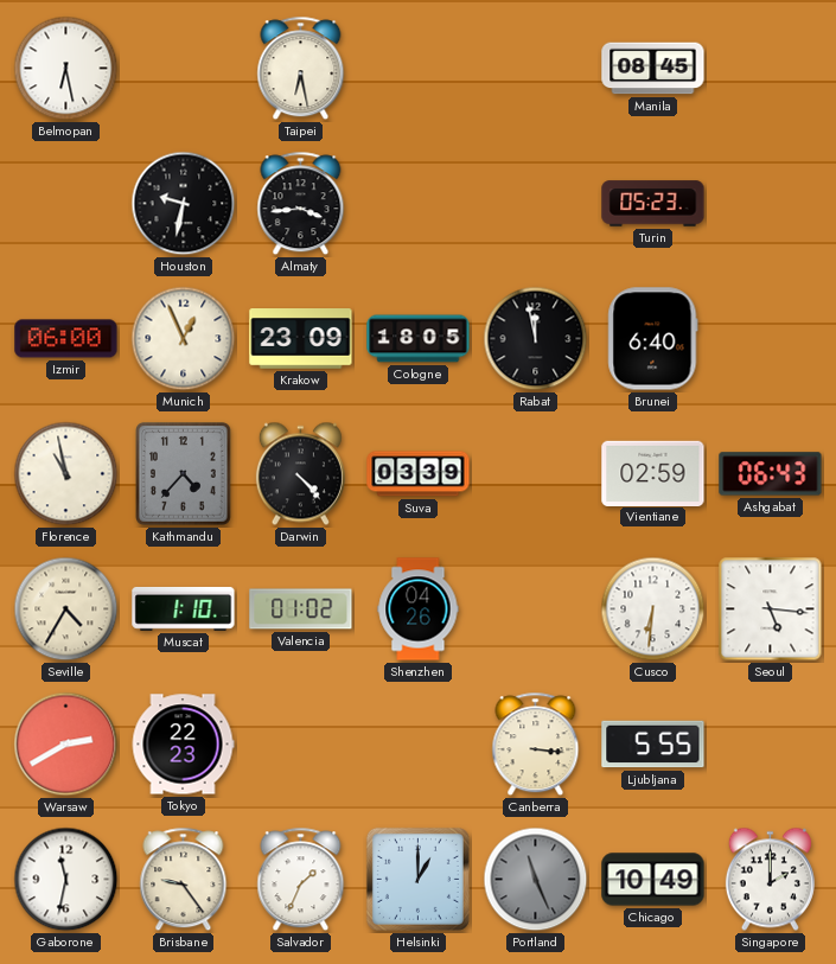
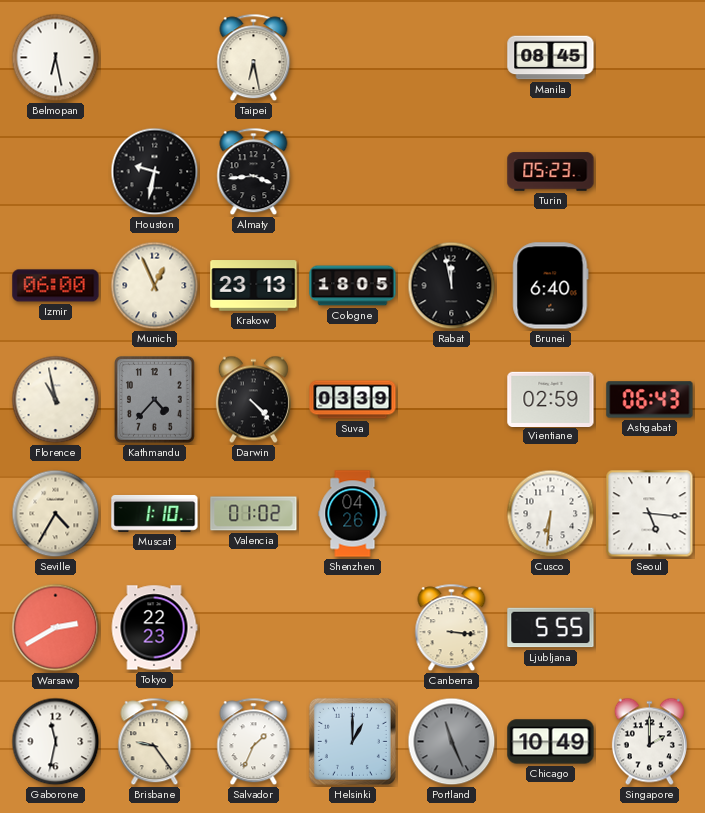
Krakow: 23:09 -> 23:13 (254, 286)
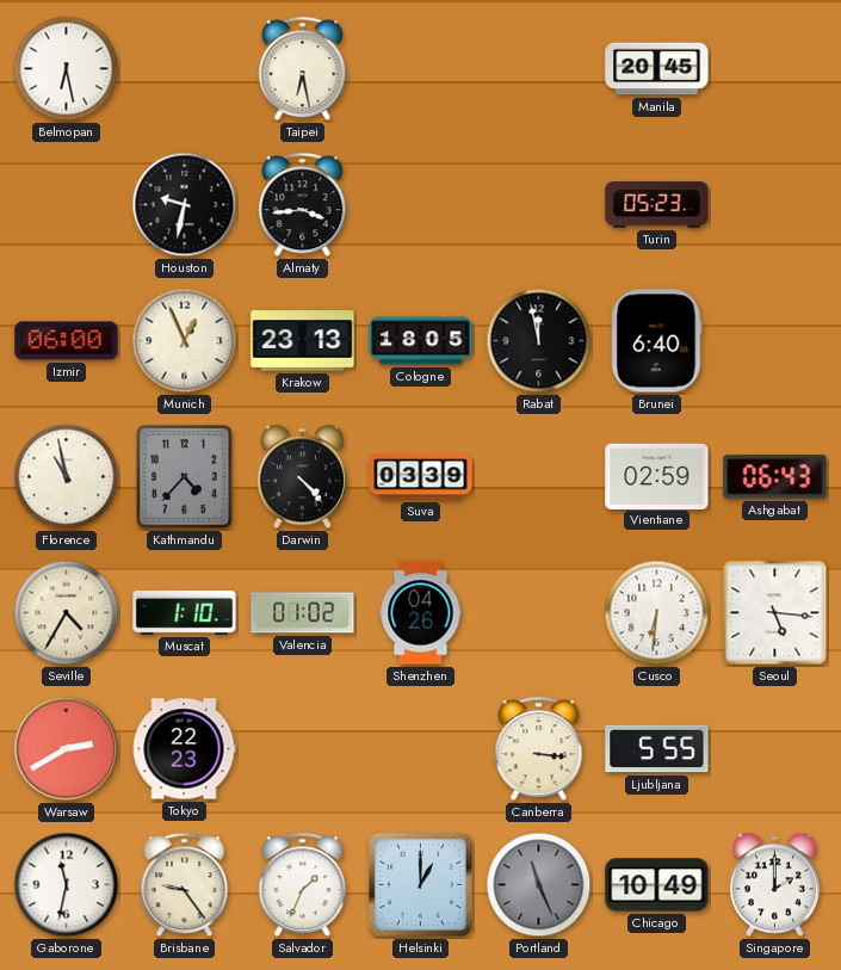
Manila: 08:45 -> 20:45 (657, 69)
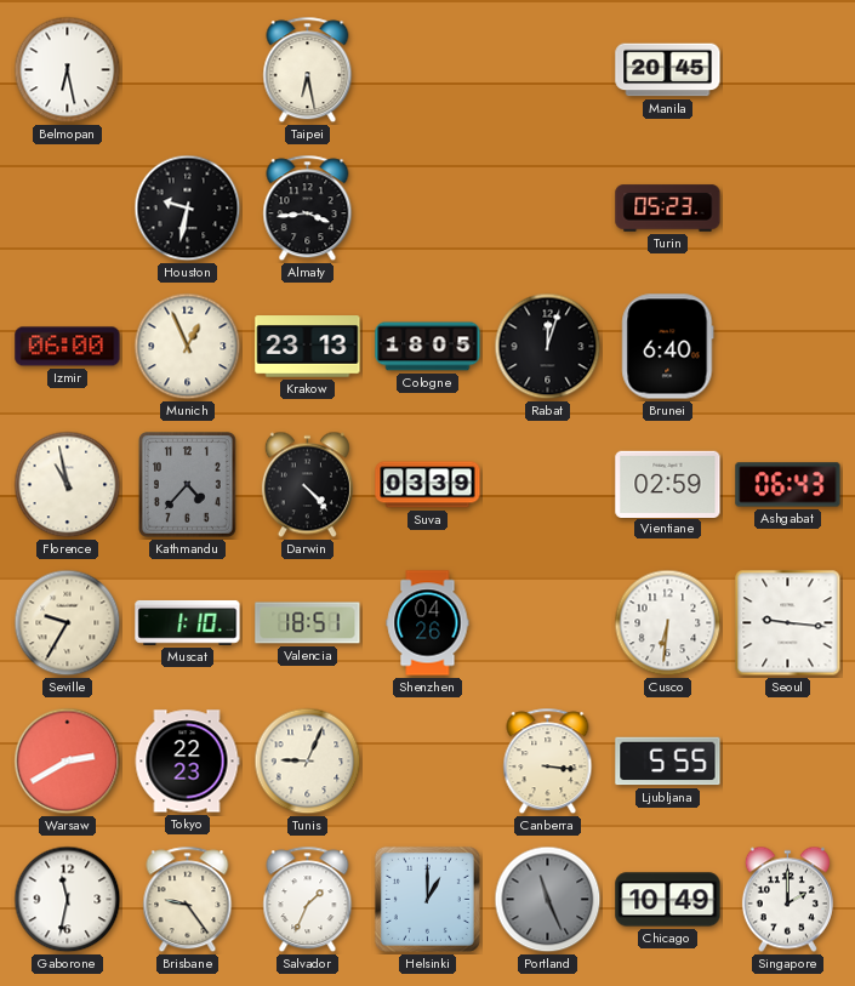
Rabat: 11:58 -> 12:03 (548, 347)
Seville: 4:35 -> 9:35 (68, 623)
Valencia: 01:02 -> 18:51 (308, 623)
Seoul: 5:16 -> 9:16 (788, 623)
Tunis: none -> 9:04 (308, 762)
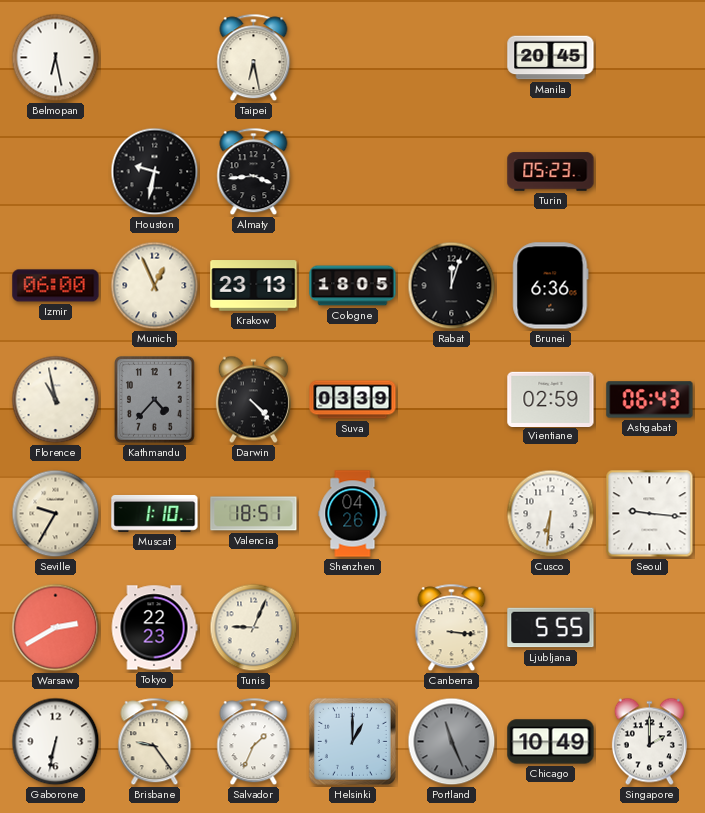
Brunei: 6:40 -> 6:36 (551, 286)
Gaborone: 11:32 -> 6:32 (56, 742)
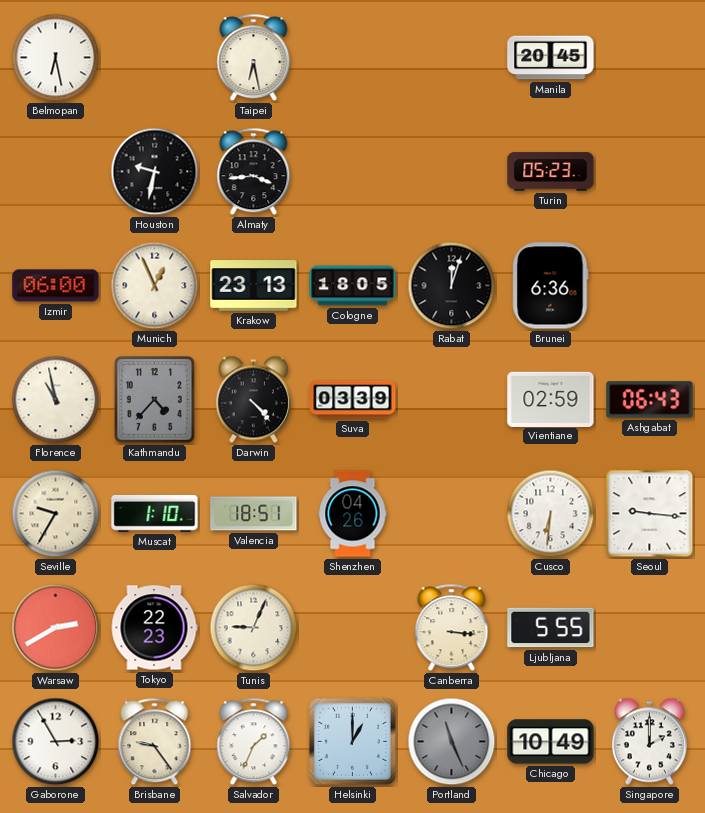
Gaborone: 6:32 -> 2:55 (56, 742)
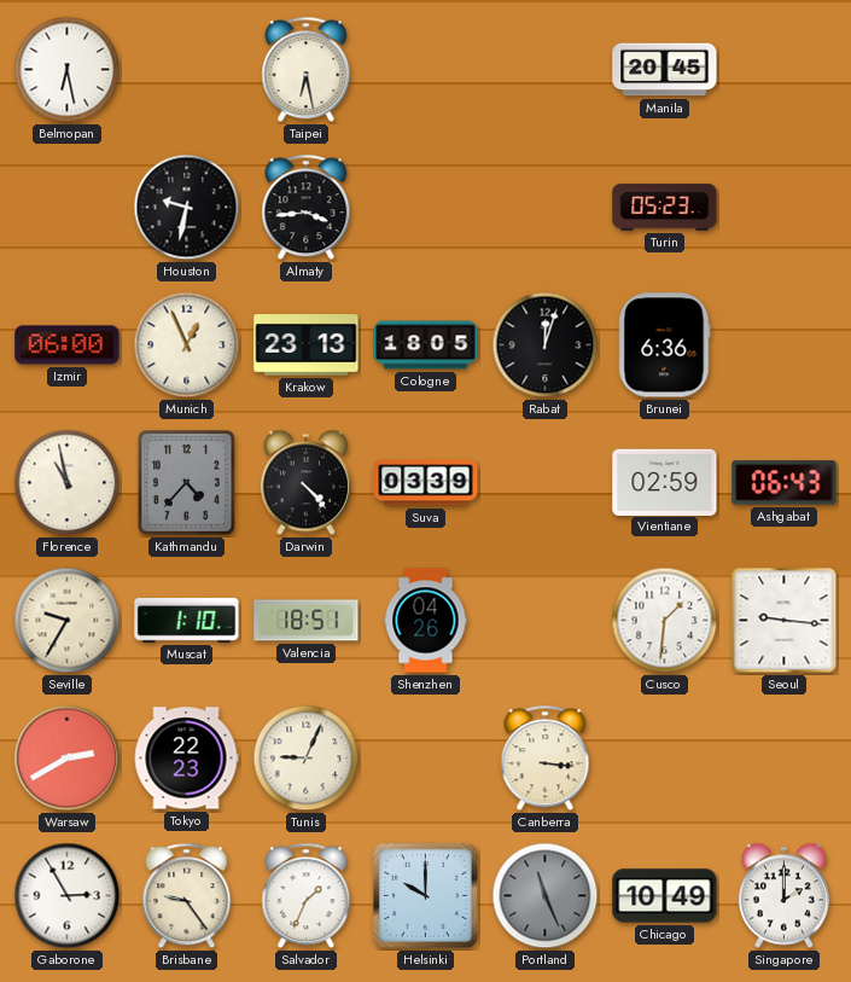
Cusco: 6:31 -> 1:31 (665, 621)
Ljubljana: 5:55 -> none (551, 628)
Helsinki: 1:00 -> 10:00 (425, 895)
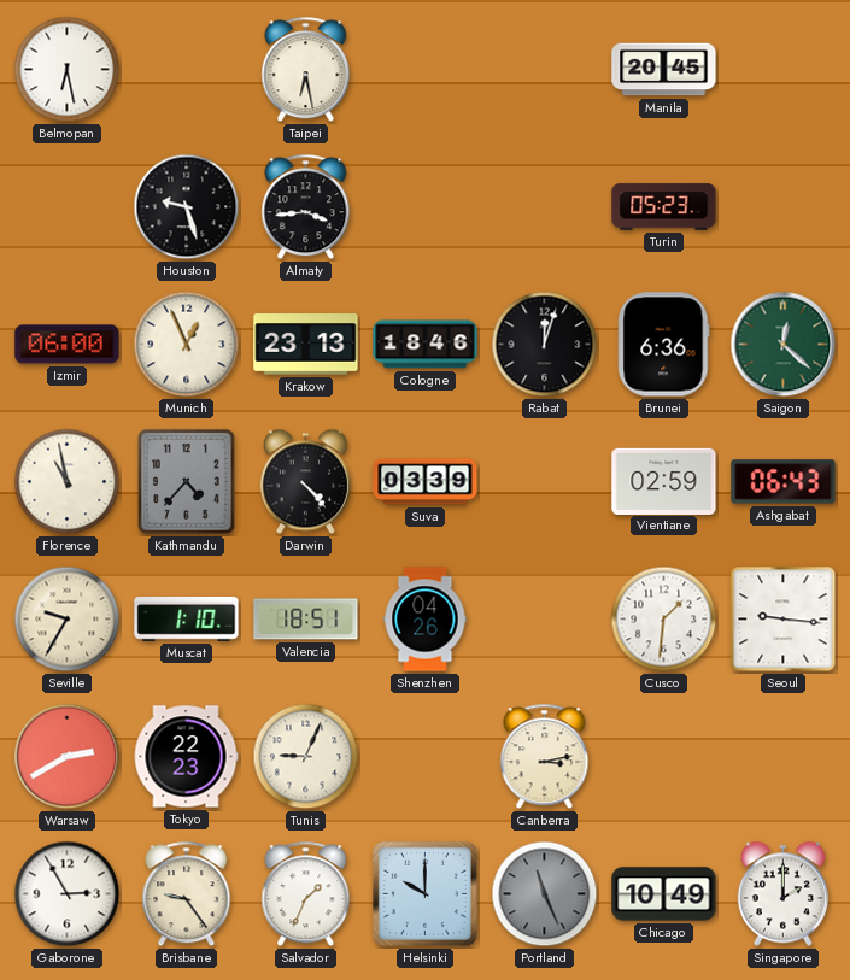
Houston: 9:32 -> 9:27 (187, 207)
Cologne: 18:05 -> 18:46 (426, 345)
Saigon: none -> 12:22 (784, 345)
Canberra: 3:16 -> 3:13 (545, 757)
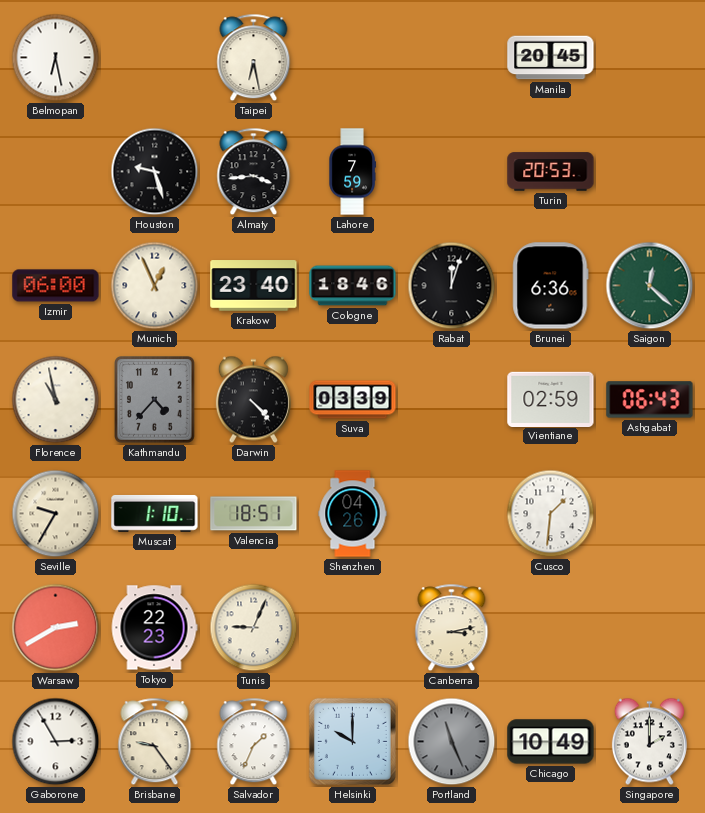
Lahore: none -> 7:59 (352, 172)
Turin: 05:23 -> 20:53 (551, 172)
Krakow: 23:13 -> 23:40 (254, 286)
Seoul: 9:16 -> none (784, 620)
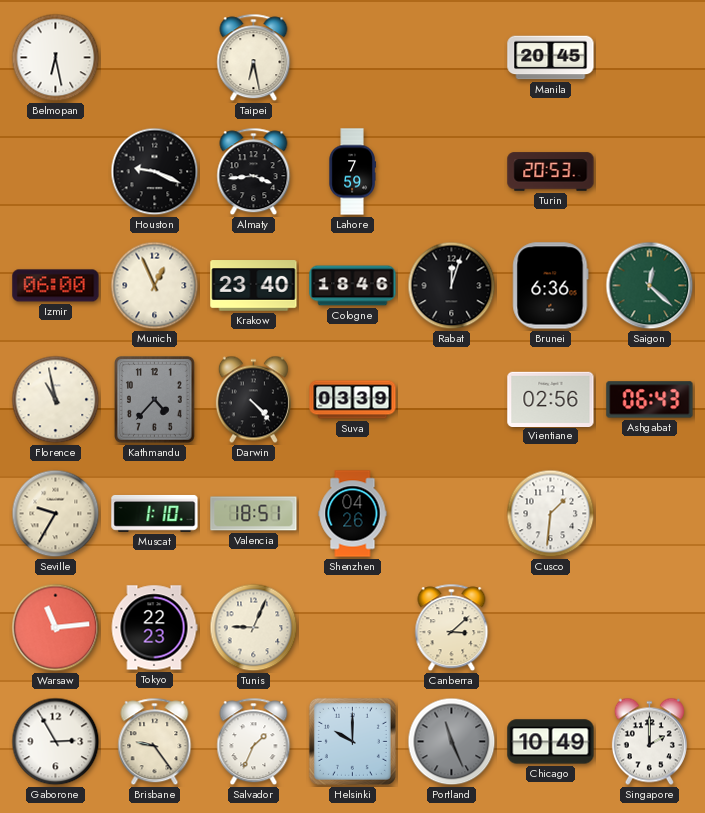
Houston: 9:27 -> 9:19 (155, 172)
Vientiane: 02:59 -> 02:56 (551, 399)
Warsaw: 2:40 -> 11:14 (56, 628)
Canberra: 3:13 -> 3:08 (452, 628)
